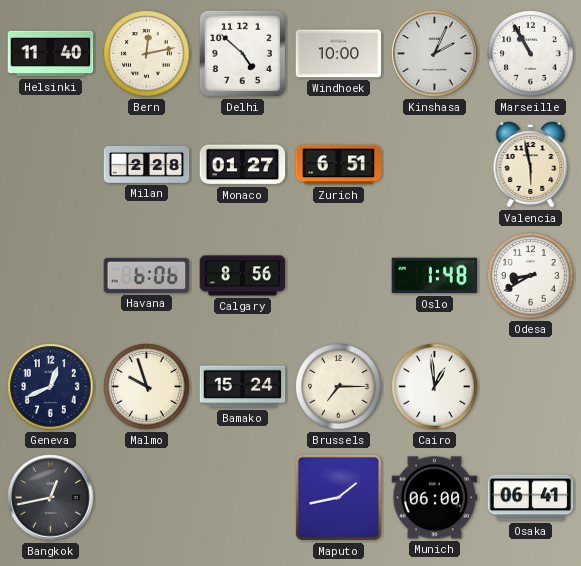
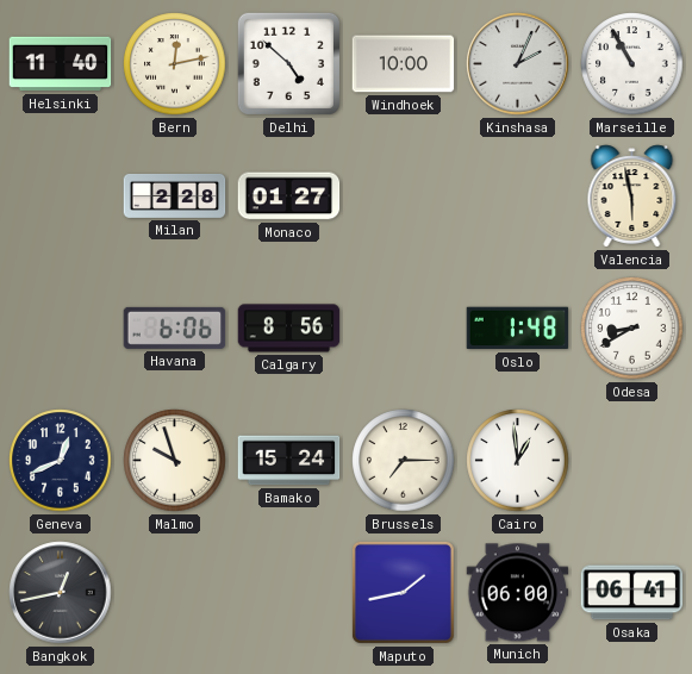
Zurich: 6:51 -> none (339, 165)
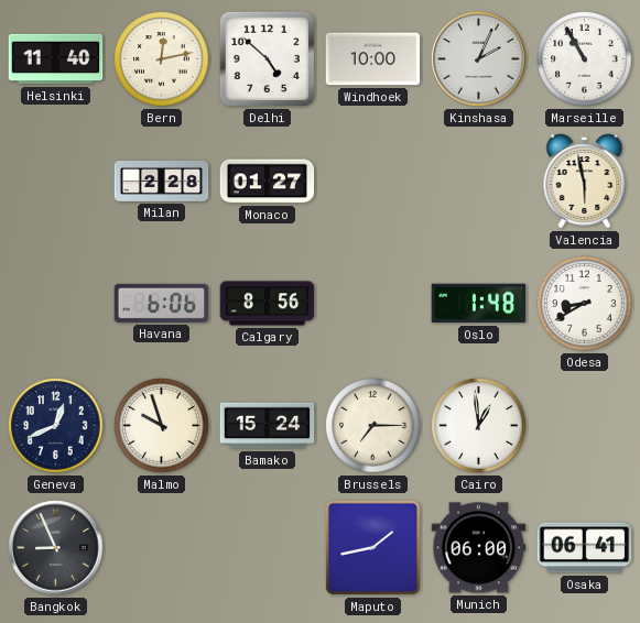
Bangkok: 12:43 -> 8:56 (56, 548)
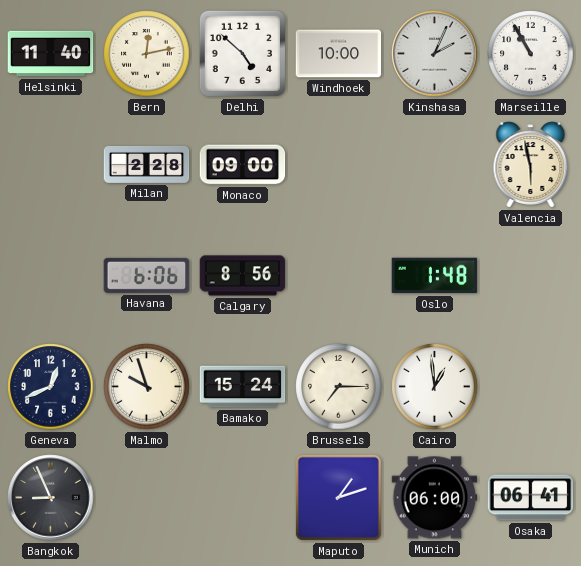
Monaco: 01:27 -> 09:00 (243, 165)
Odesa: 8:40 -> none (585, 304)
Maputo: 1:43 -> 1:12 (338, 497)
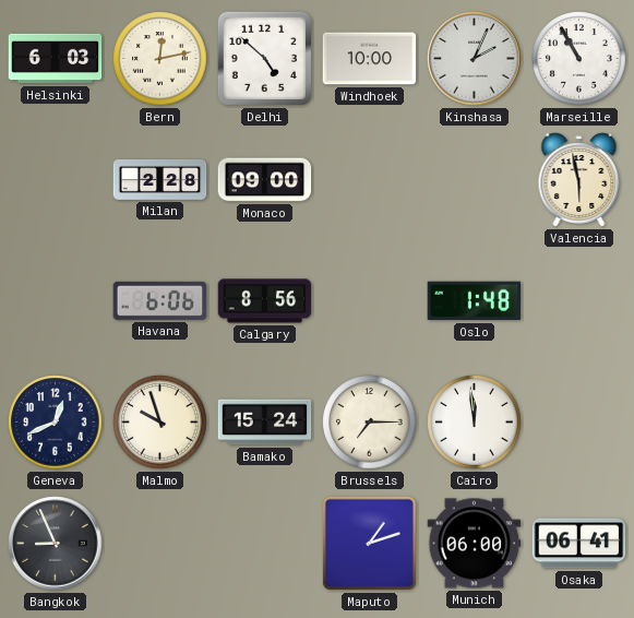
Helsinki: 11:40 -> 6:03 (56, 59)
Cairo: 12:59 -> 11:59 (475, 423)
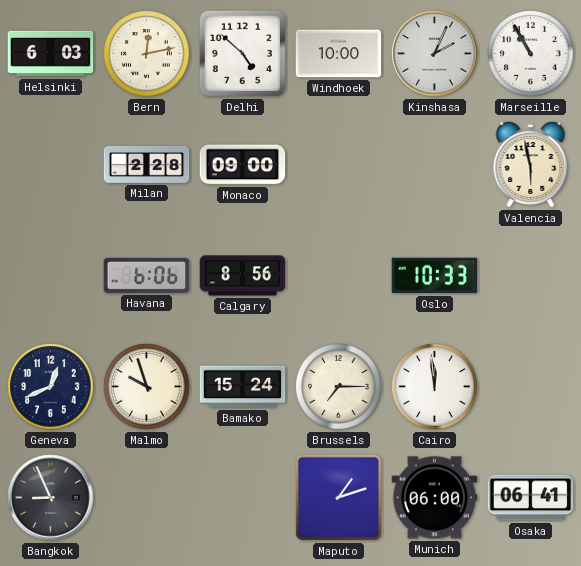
Oslo: 1:48 -> 10:33 (435, 276)
